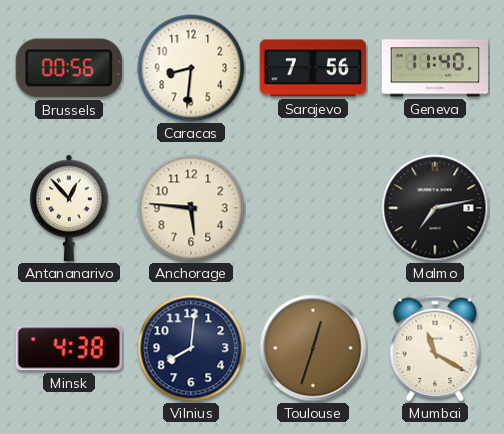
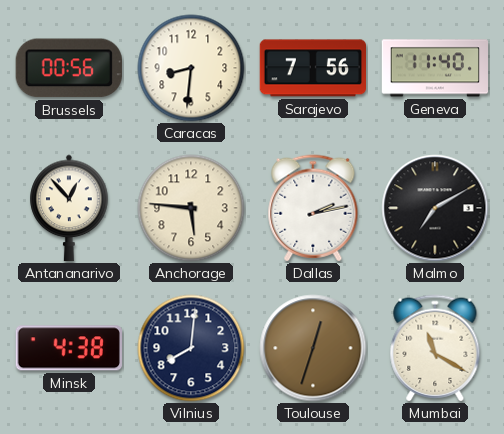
Dallas: none -> 2:13 (313, 208)
Malmo: 7:13 -> 7:10 (435, 208)
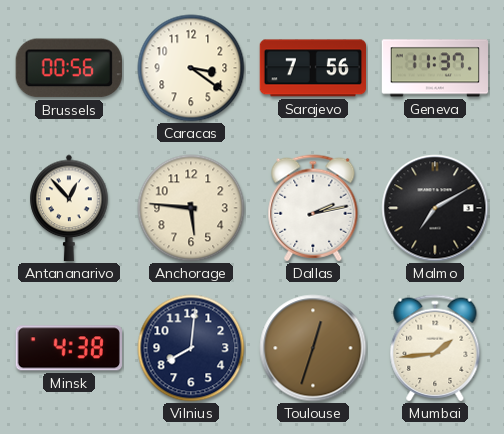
Caracas: 8:31 -> 3:21 (191, 68)
Geneva: 11:40 -> 11:37 (435, 68)
Mumbai: 11:20 -> 1:44 (435, 348)
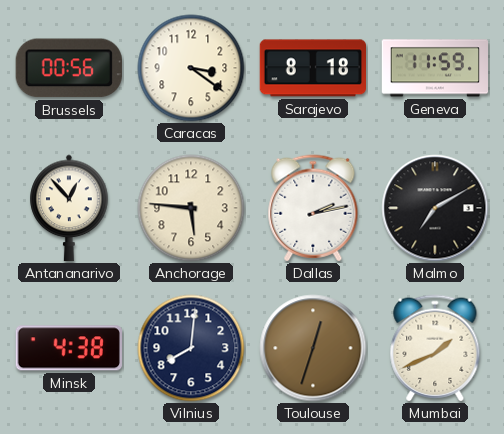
Sarajevo: 7:56 -> 8:18 (312, 68)
Geneva: 11:37 -> 11:59 (435, 68)
Mumbai: 1:44 -> 1:41 (435, 348)
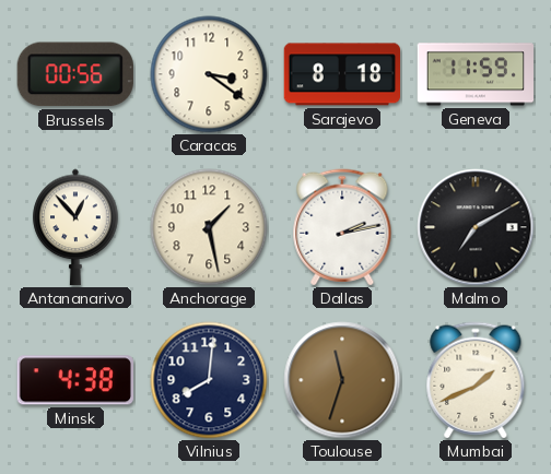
Anchorage: 5:46 -> 1:28 (209, 227)
Toulouse: 12:33 -> 11:33 (342, 380)
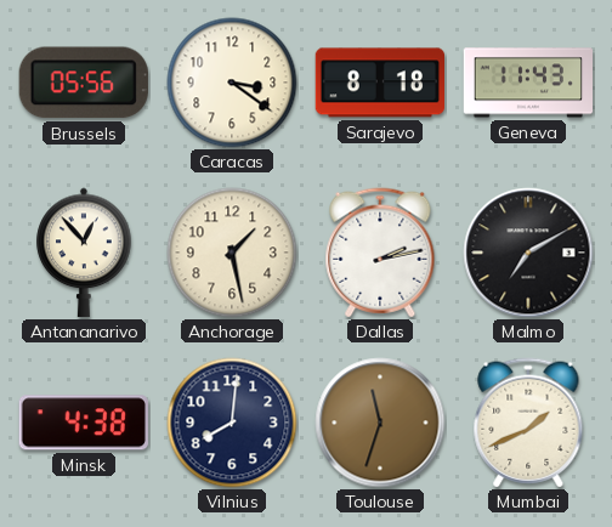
Brussels: 00:56 -> 05:56 (84, 83)
Geneva: 11:59 -> 11:43 (528, 83)
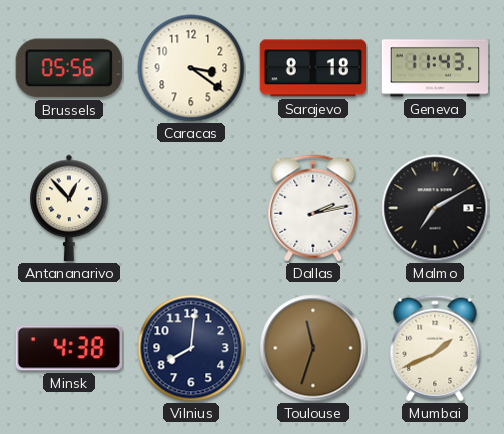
Anchorage: 1:28 -> none (232, 253)
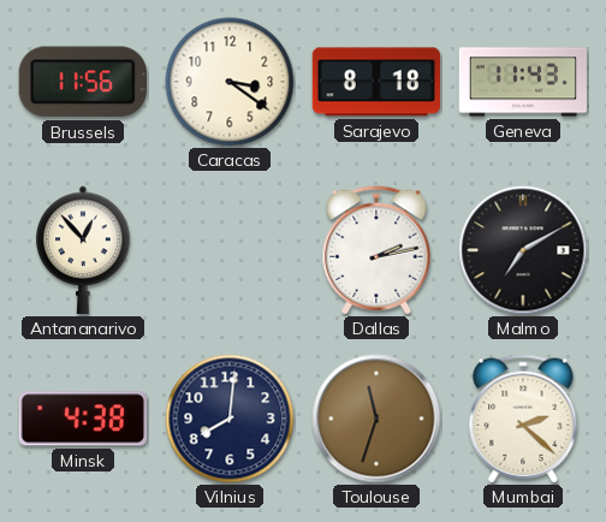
Brussels: 05:56 -> 11:56 (83, 82)
Mumbai: 1:41 -> 2:22 (523, 419)
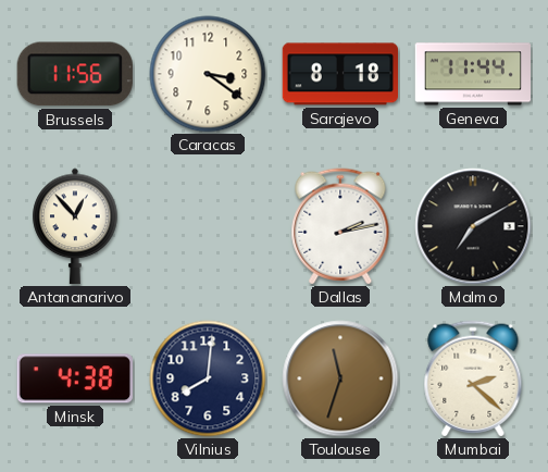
Geneva: 11:43 -> 11:44 (473, 74)
